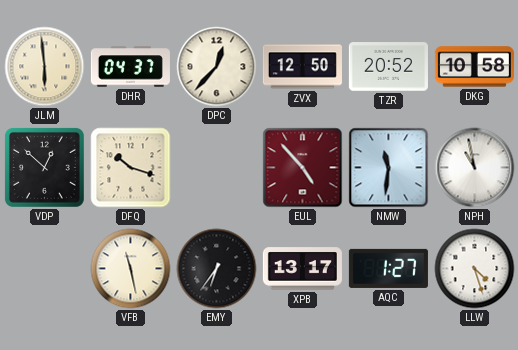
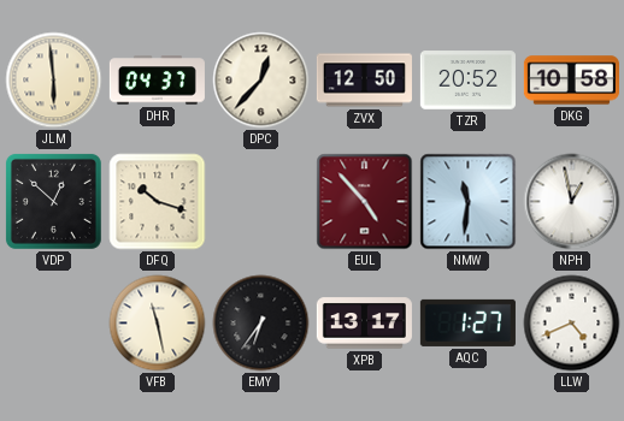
NPH: 10:58 -> 12:58 (572, 202)
LLW: 4:27 -> 4:41 (572, 324)
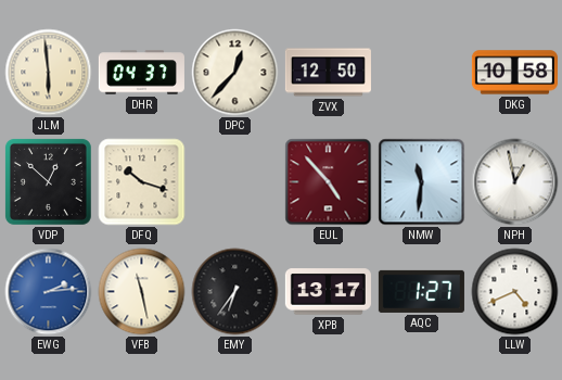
TZR: 20:52 -> none (467, 81)
EWG: none -> 2:14 (49, 292)
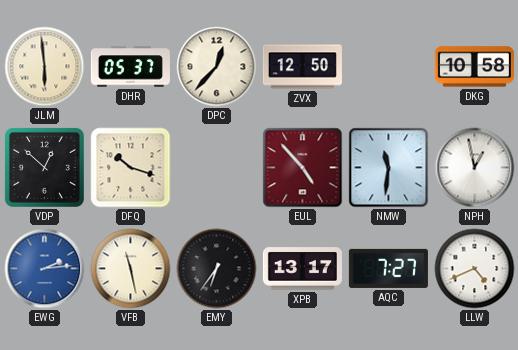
DHR: 04:37 -> 05:37 (130, 67)
AQC: 1:27 -> 7:27 (388, 268)
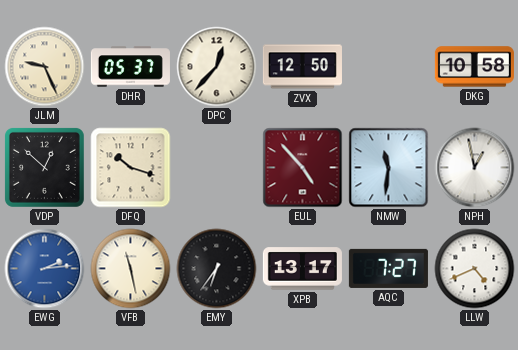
JLM: 5:59 -> 9:26 (45, 67)
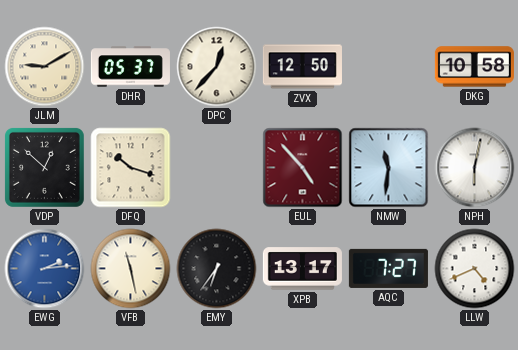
JLM: 9:26 -> 9:10 (45, 67)
NPH: 12:58 -> 6:02 (475, 168)
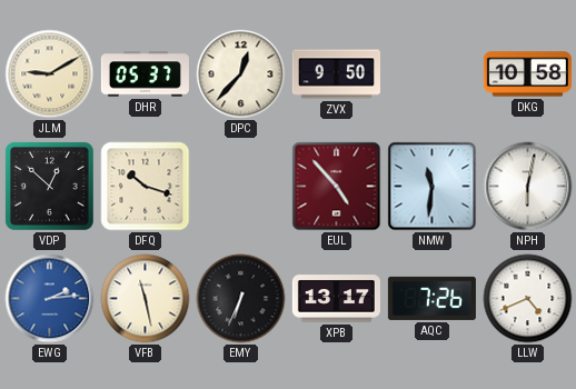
ZVX: 12:50 -> 9:50 (336, 74)
EMY: 6:36 -> 6:34 (241, 299)
AQC: 7:27 -> 7:26 (431, 298)
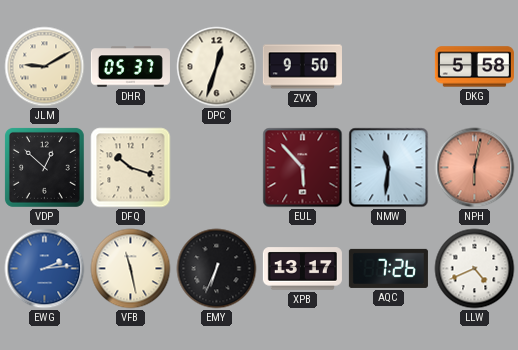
DPC: 12:37 -> 12:33 (217, 67)
DKG: 10:58 -> 5:58 (474, 67)
EUL: 4:53 -> 5:53 (303, 168)
NPH dial: white -> salmon (475, 168)
